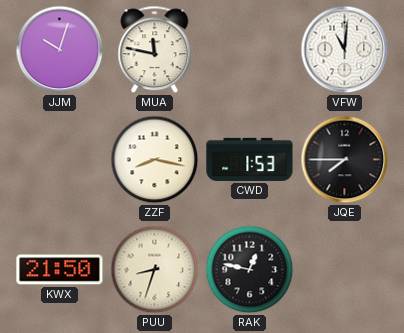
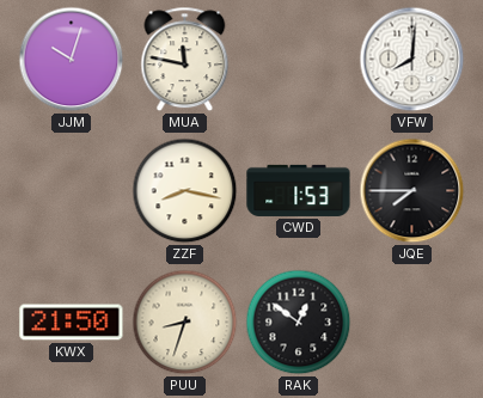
VFW: 11:01 -> 8:01 (412, 60)
RAK: 12:47 -> 12:51 (299, 323)
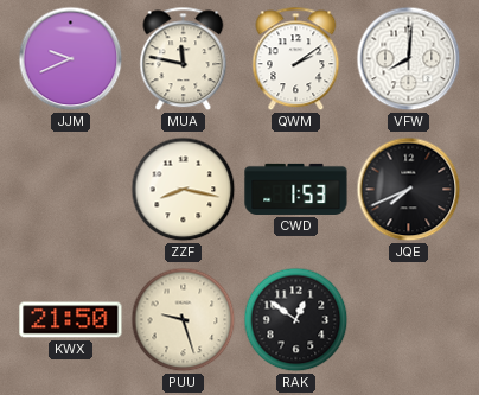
JJM: 10:03 -> 9:41 (71, 59)
QWM: none -> 2:09 (296, 59)
JQE: 7:45 -> 7:41 (409, 190)
PUU: 8:33 -> 9:27 (184, 320)
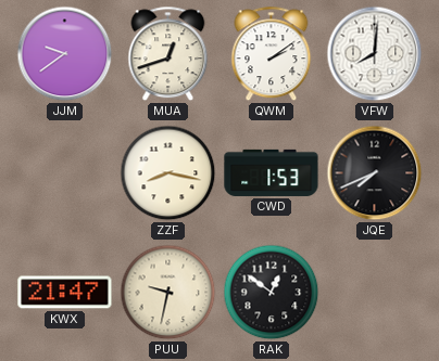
JJM: 9:41 -> 9:39 (65, 54)
MUA: 11:47 -> 12:42 (168, 54)
KWX: 21:50 -> 21:47 (65, 293)
PUU: 9:27 -> 9:32 (168, 293)
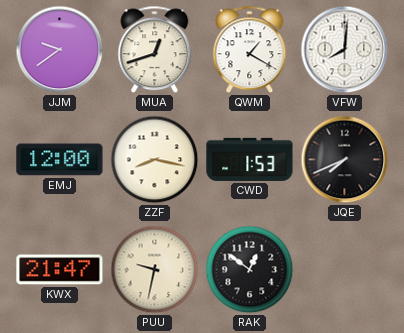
QWM: 2:09 -> 1:20 (250, 50)
EMJ: none -> 12:00 (60, 160)
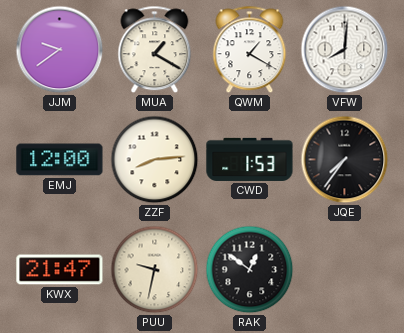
MUA: 12:42 -> 1:20 (155, 50)
ZZF: 8:17 -> 8:14 (155, 160)
JQE: 7:41 -> 7:36 (345, 160)
